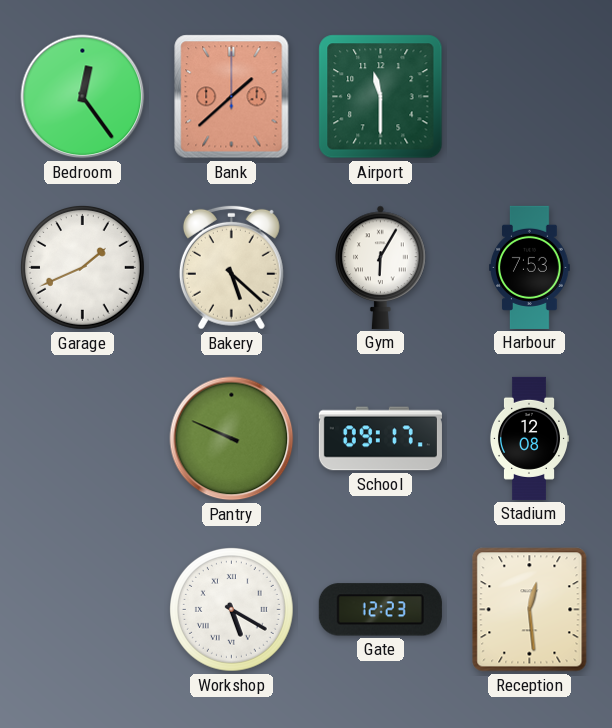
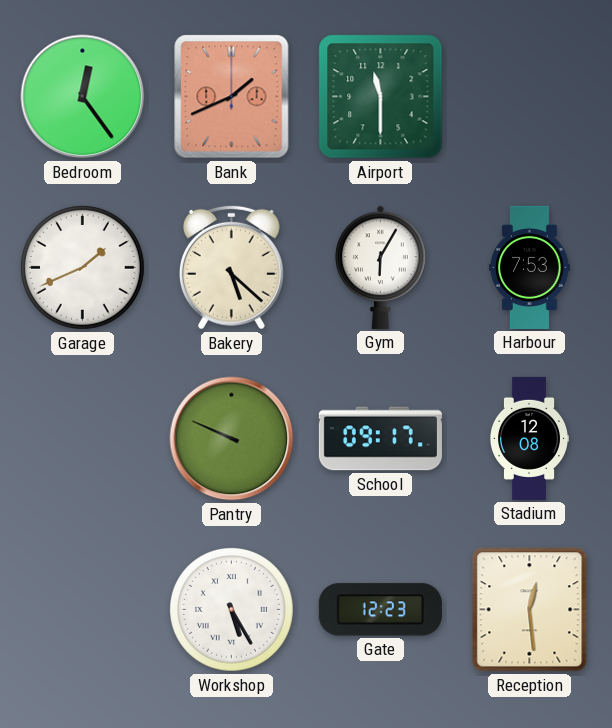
Bank: 1:38 -> 1:41 (232, 97)
Workshop: 5:20 -> 5:25 (232, 610)
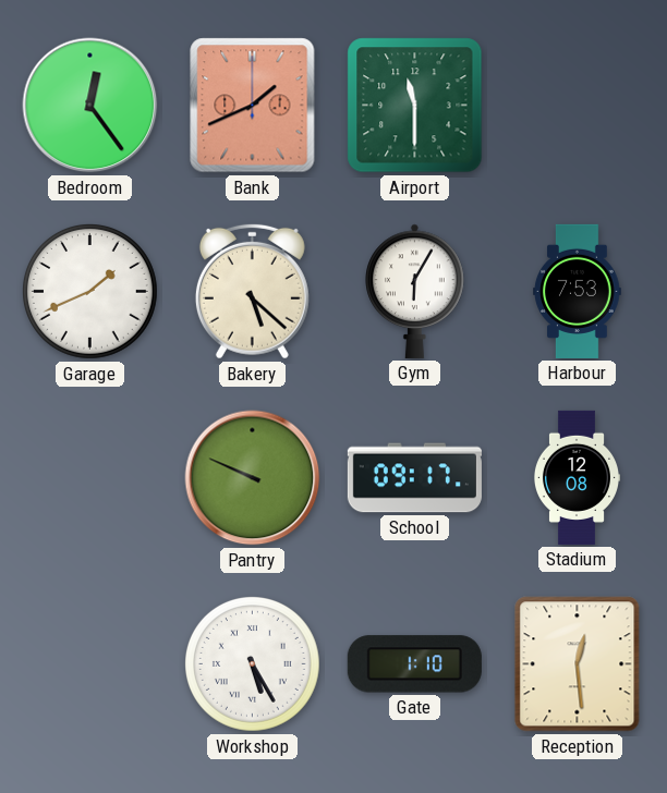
Gate: 12:23 -> 1:10 (414, 664)
